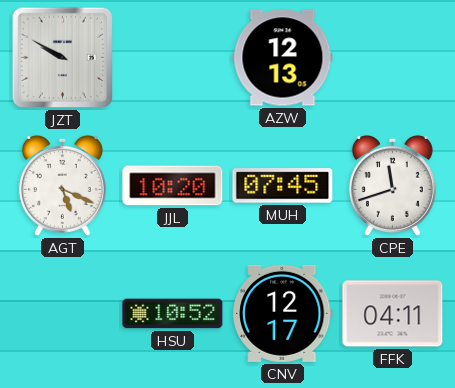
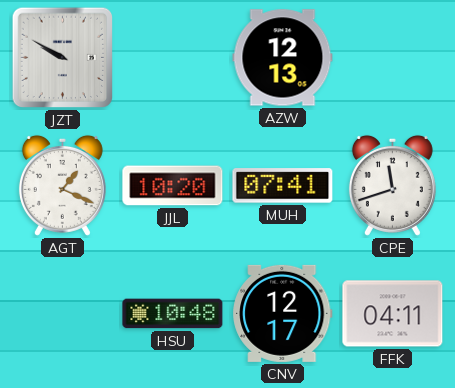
AGT: 5:19 -> 1:19 (62, 185)
MUH: 07:45 -> 07:41 (283, 186)
HSU: 10:52 -> 10:48 (173, 314)
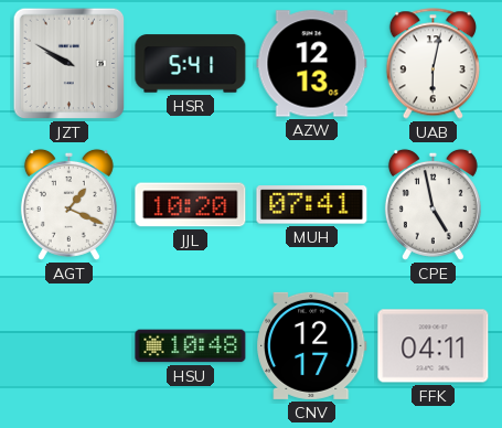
HSR: none -> 5:41 (191, 64)
UAB: none -> 6:02 (432, 64)
CPE: 11:42 -> 4:58 (432, 204)
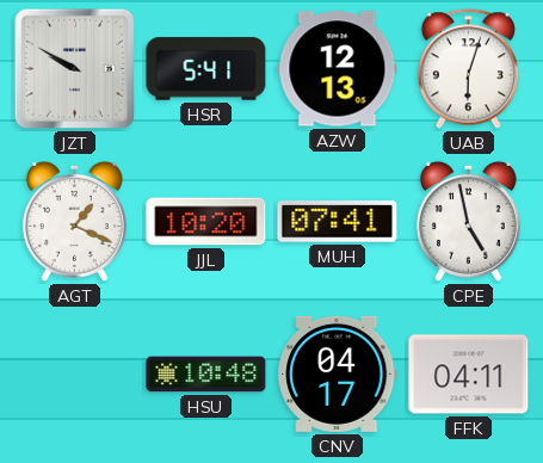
UAB: 6:02 -> 6:03 (468, 69)
CNV: 12:17 -> 04:17 (338, 374)
